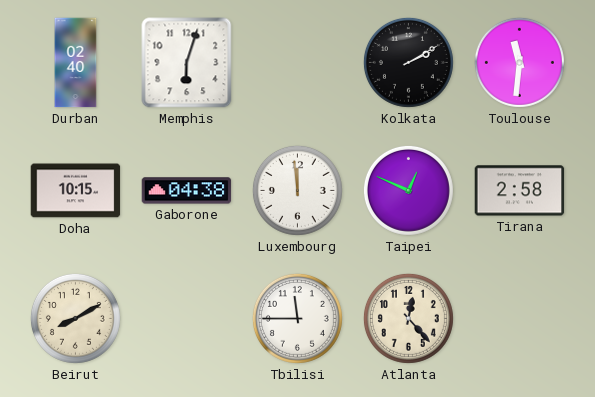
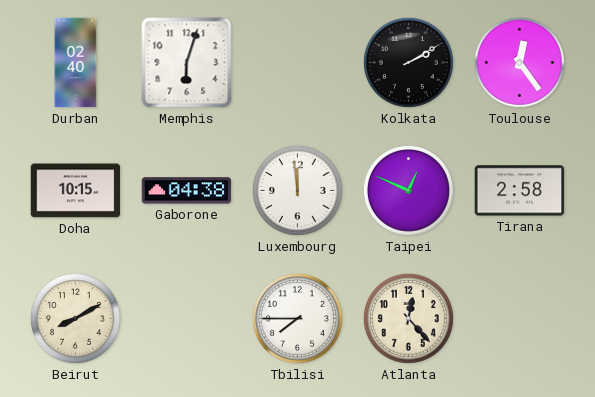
Toulouse: 11:31 -> 12:24 (519, 62)
Tbilisi: 11:45 -> 7:45 (297, 318)
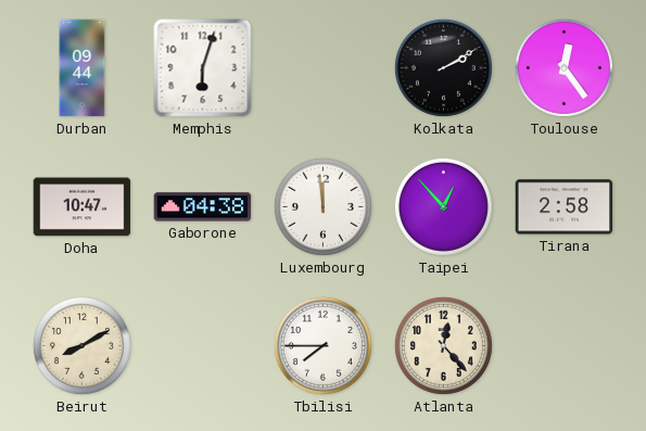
Durban: 02:40 -> 09:44 (83, 68)
Doha: 10:15 -> 10:47 (83, 207)
Taipei: 12:49 -> 12:53 (443, 206)
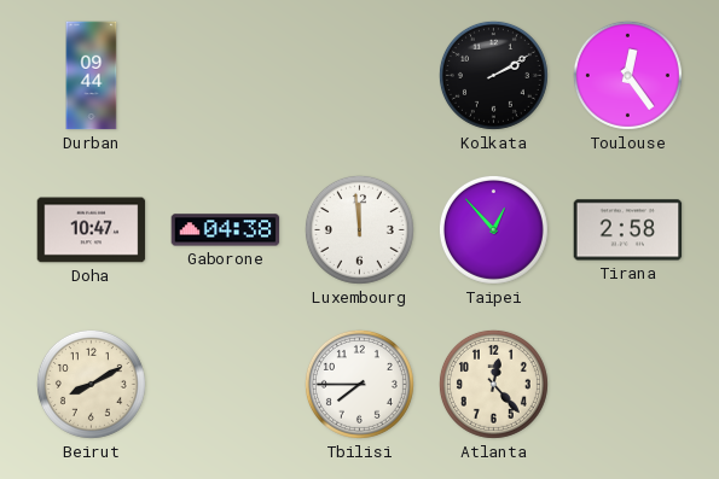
Memphis: 6:03 -> none (203, 68)
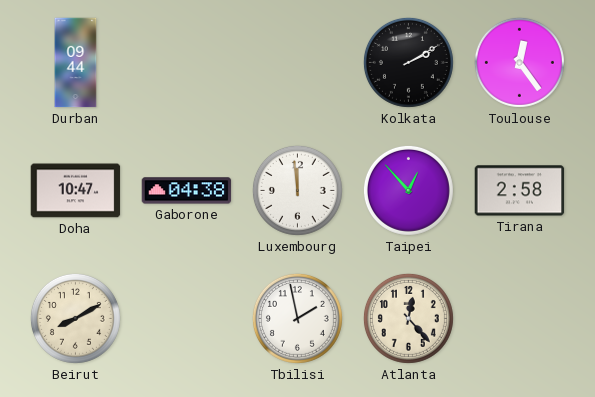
Tbilisi: 7:45 -> 1:58 (297, 318)
